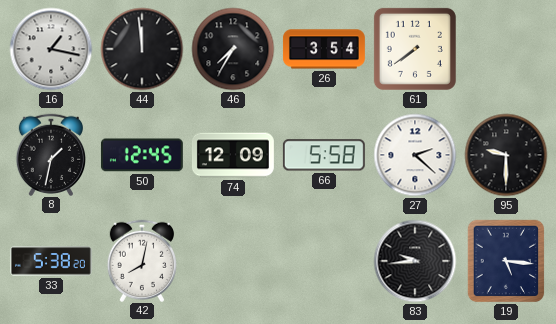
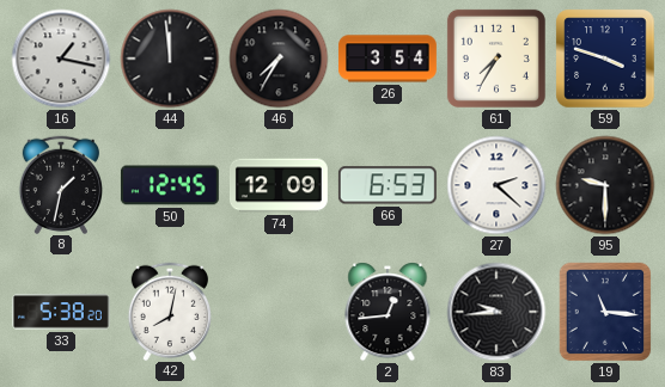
61: 7:39 -> 7:35 (496, 59)
59: none -> 3:48 (605, 59)
66: 5:58 -> 6:53 (388, 185)
2: none -> 12:44 (388, 312)
19: 5:16 -> 11:16 (605, 312)
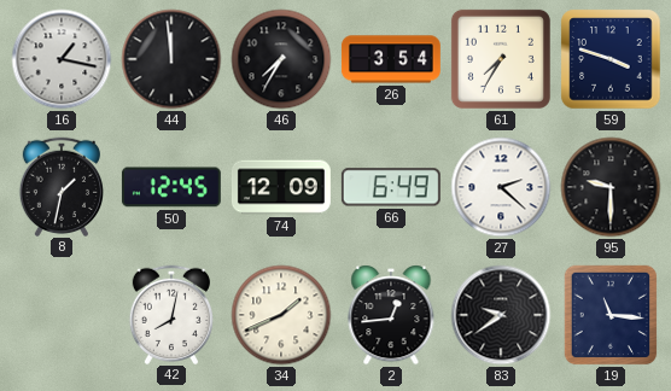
66: 6:53 -> 6:49 (391, 187)
33: 5:38 -> none (61, 312)
34: none -> 1:41 (281, 315)
83: 9:44 -> 9:39 (501, 315)
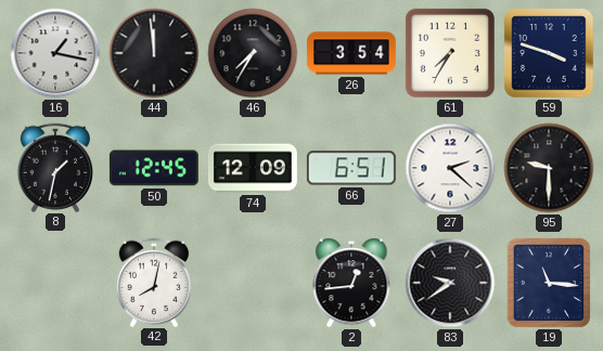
66: 6:49 -> 6:51 (351, 168)
34: 1:41 -> none (281, 315)
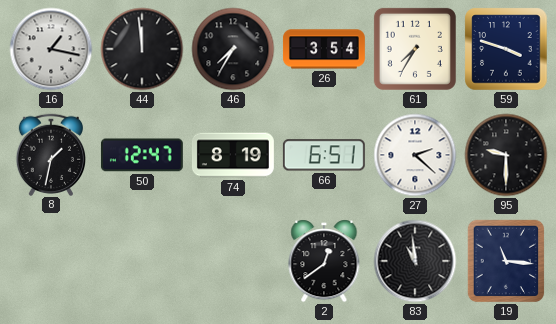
50: 12:45 -> 12:47 (142, 155)
74: 12:09 -> 8:19 (233, 155)
42: 8:02 -> none (153, 282)
2: 12:44 -> 12:39 (324, 261)
83: 9:39 -> 10:59 (415, 261)
